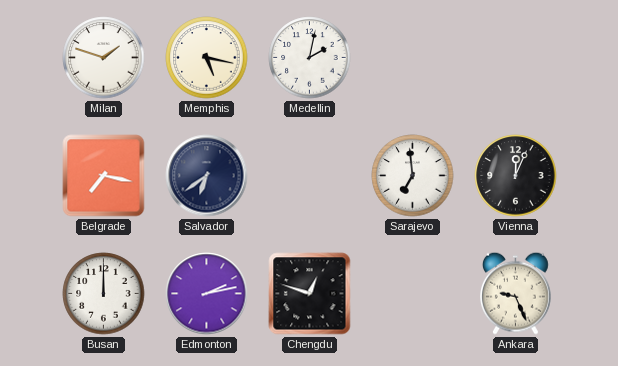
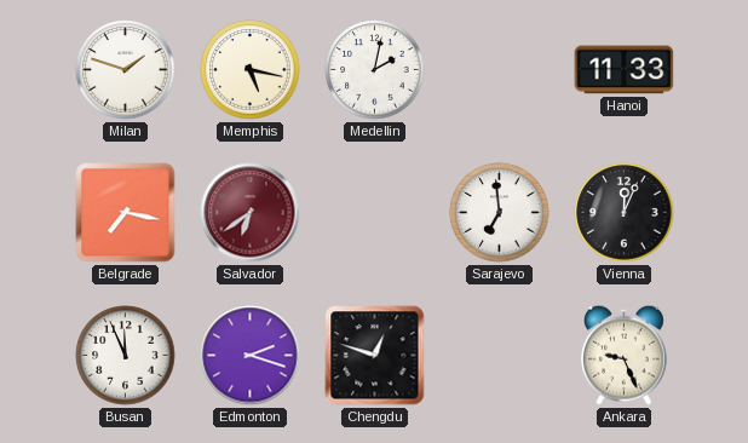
Hanoi: none -> 11:33 (625, 70)
Salvador dial: navy -> burgundy (251, 213)
Busan: 12:00 -> 11:56 (126, 356)
Edmonton: 2:13 -> 2:18 (251, 356)
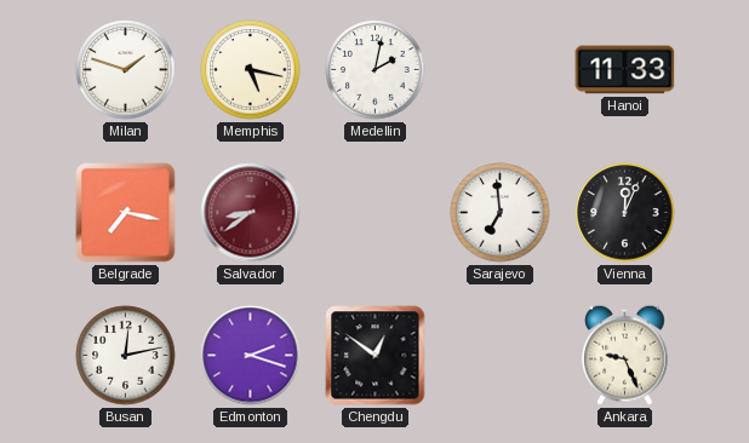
Salvador: 6:39 -> 8:39 (251, 213)
Busan: 11:56 -> 12:13 (126, 356)
Chengdu: 12:48 -> 12:51 (376, 356)
